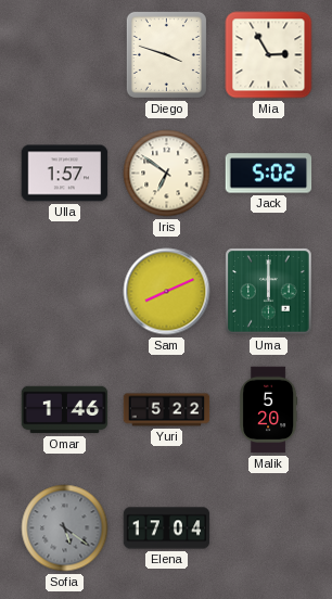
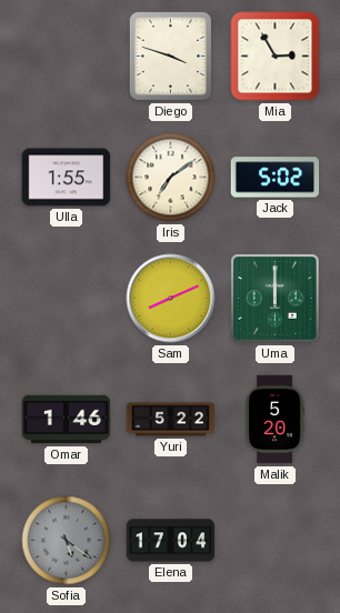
Ulla: 1:57 -> 1:55 (67, 178)
Iris: 6:51 -> 7:09 (171, 178)
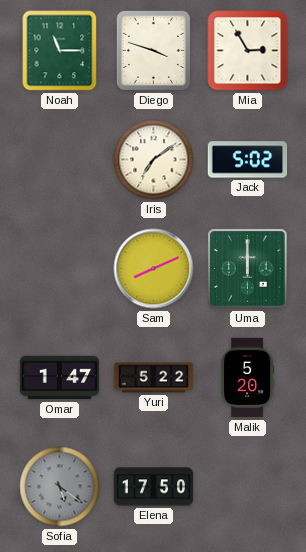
Noah: none -> 11:15 (60, 51)
Ulla: 1:55 -> none (67, 178)
Omar: 1:46 -> 1:47 (60, 378)
Elena: 17:04 -> 17:50 (154, 487)
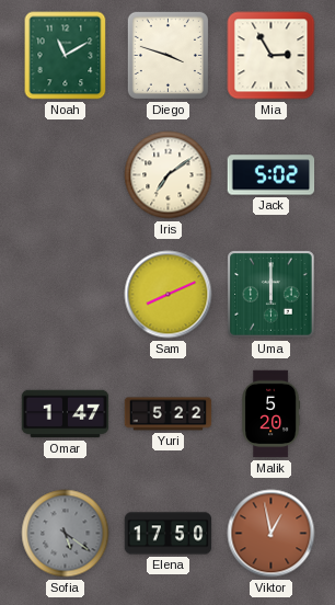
Noah: 11:15 -> 11:10 (66, 56)
Viktor: none -> 12:58 (272, 534)
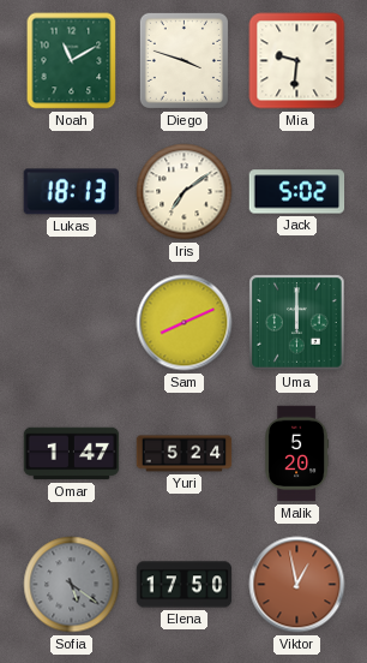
Mia: 2:55 -> 9:31 (297, 61)
Lukas: none -> 18:13 (71, 192)
Yuri: 5:22 -> 5:24 (185, 454)
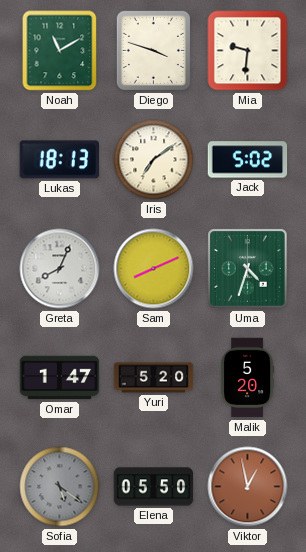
Greta: none -> 8:04 (60, 269)
Uma: 12:00 -> 4:33 (248, 269)
Yuri: 5:24 -> 5:20 (154, 378)
Elena: 17:50 -> 05:50 (154, 487)
